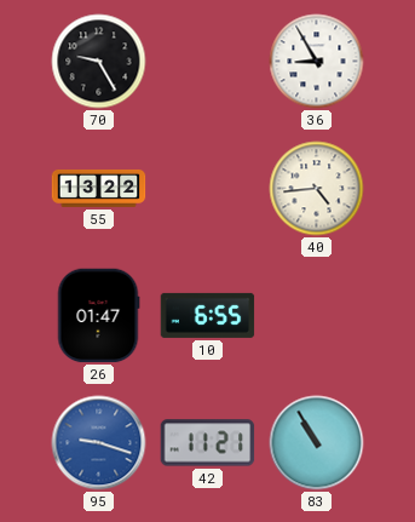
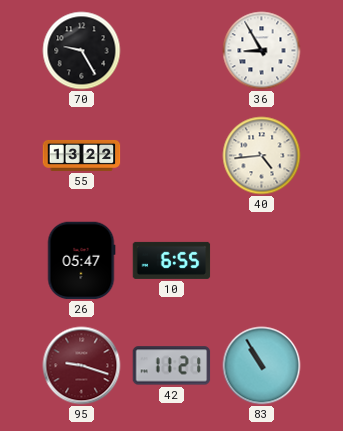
26: 01:47 -> 05:47 (81, 261)
95 dial: blue -> burgundy (82, 366)
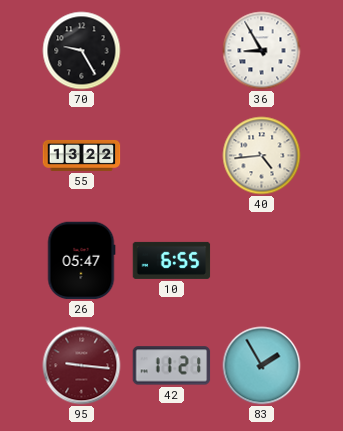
95: 9:18 -> 9:16 (82, 366)
83: 10:55 -> 1:55 (262, 366)
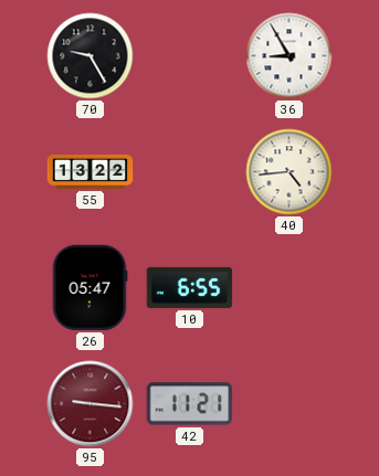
83: 1:55 -> none (262, 366)
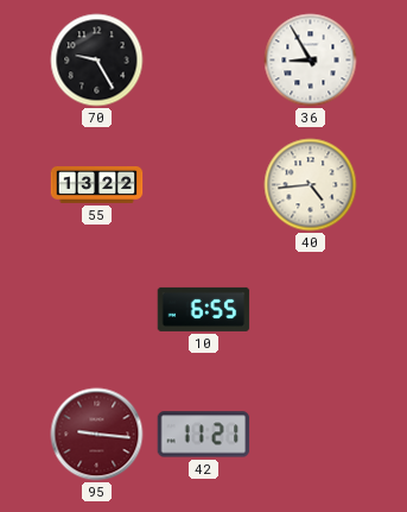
26: 05:47 -> none (90, 288)
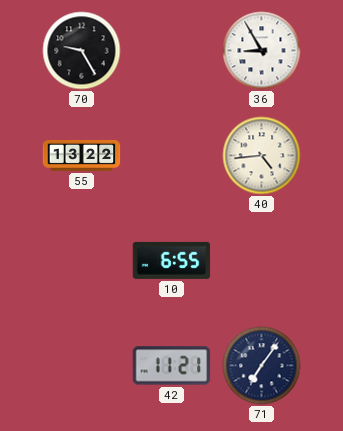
95: 9:16 -> none (97, 435)
71: none -> 7:06 (262, 366)
